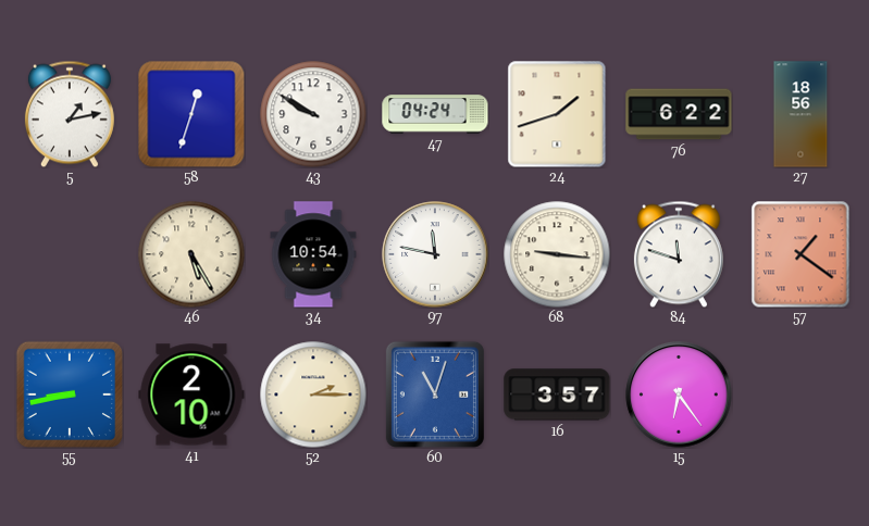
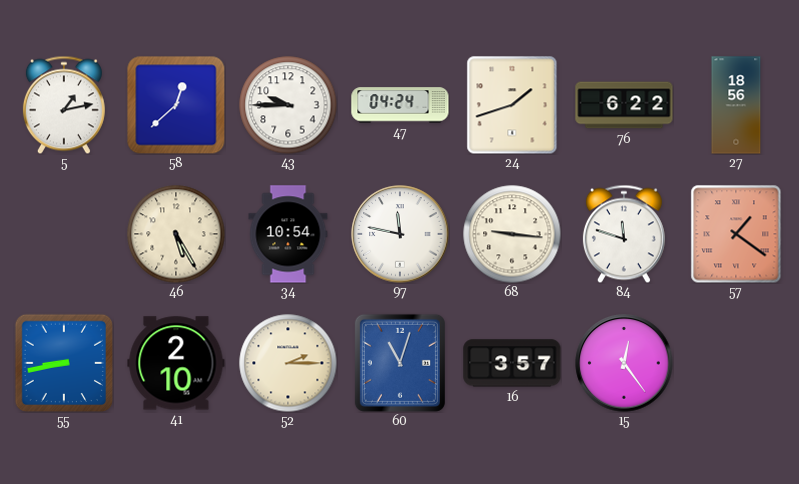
58: 12:33 -> 12:38 (176, 105)
43: 9:50 -> 9:45 (288, 105)
15: 6:24 -> 12:24 (624, 363)
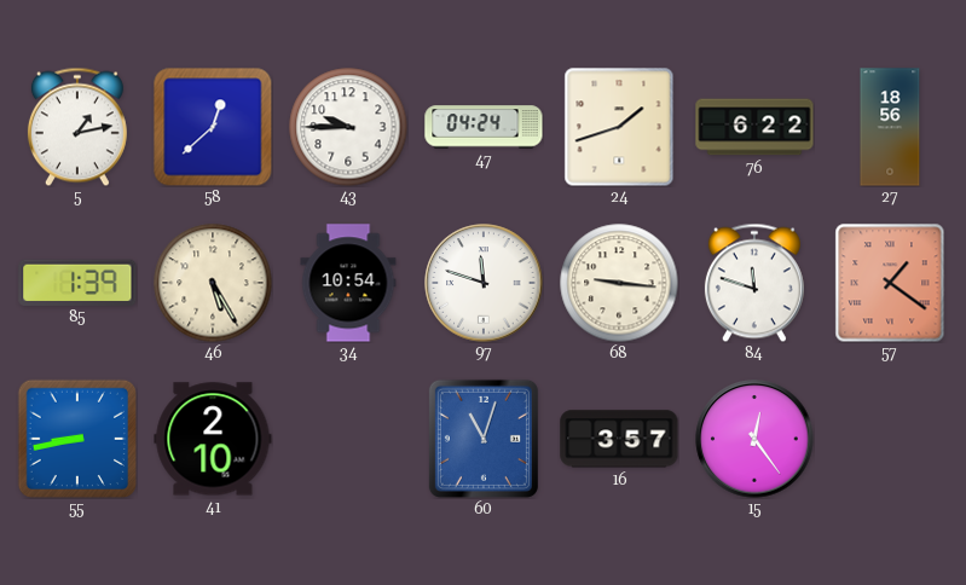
85: none -> 1:39 (77, 282)
97: 11:47 -> 11:48 (484, 283)
52: 2:15 -> none (288, 363)
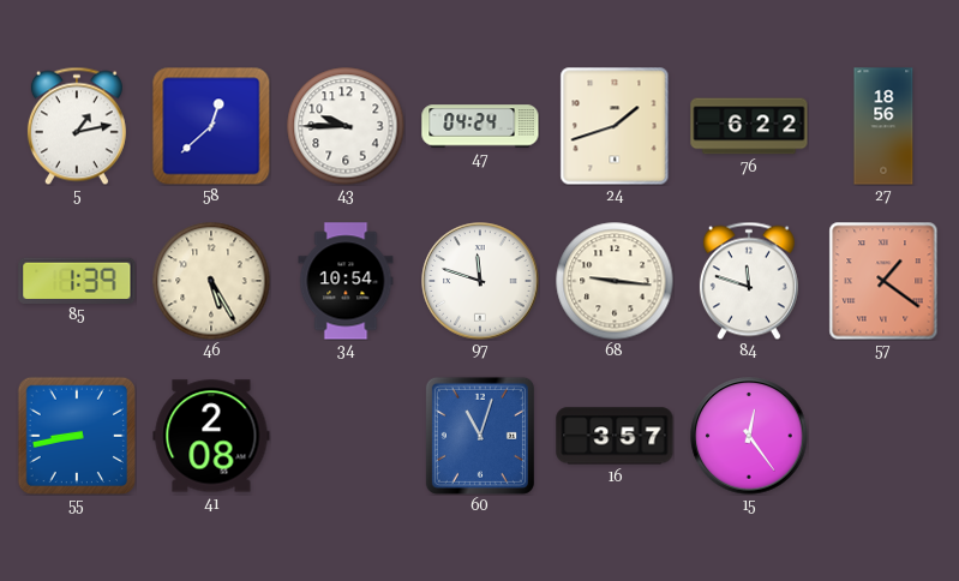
41: 2:10 -> 2:08 (211, 436)
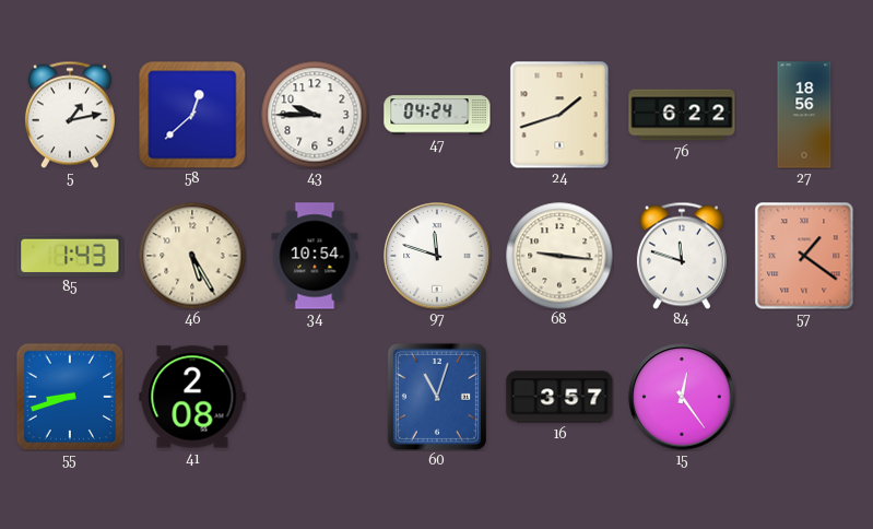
85: 1:39 -> 1:43 (70, 255)
55: 8:43 -> 8:42 (69, 396)
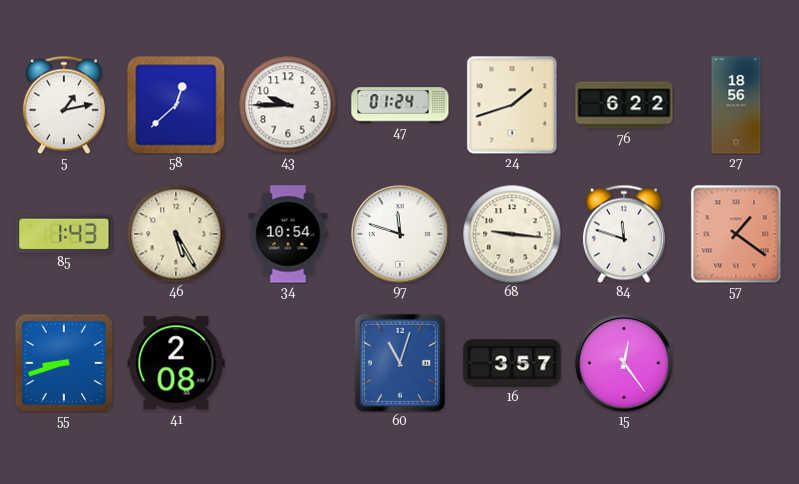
47: 04:24 -> 01:24 (400, 105)
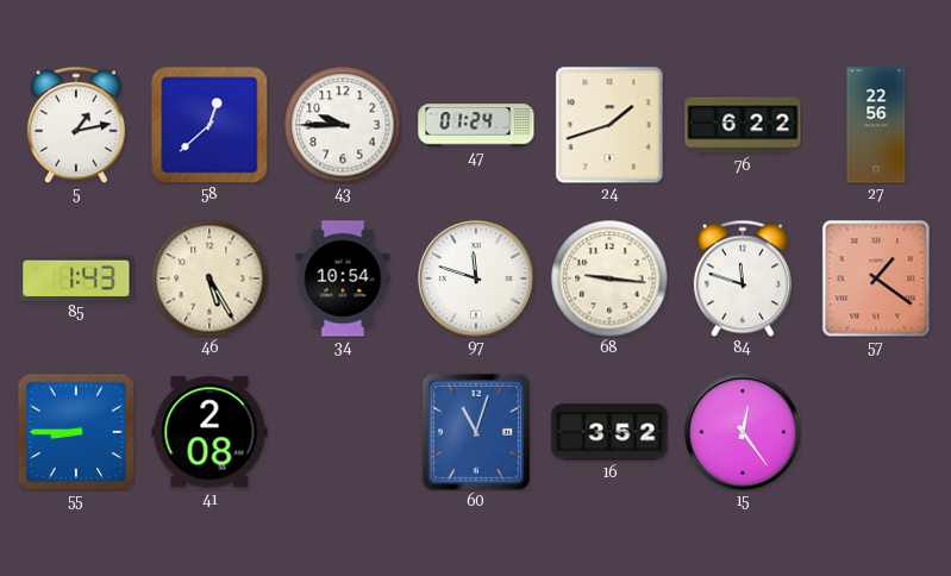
27: 18:56 -> 22:56 (876, 125)
55: 8:42 -> 8:45 (75, 431)
16: 3:57 -> 3:52 (609, 432)
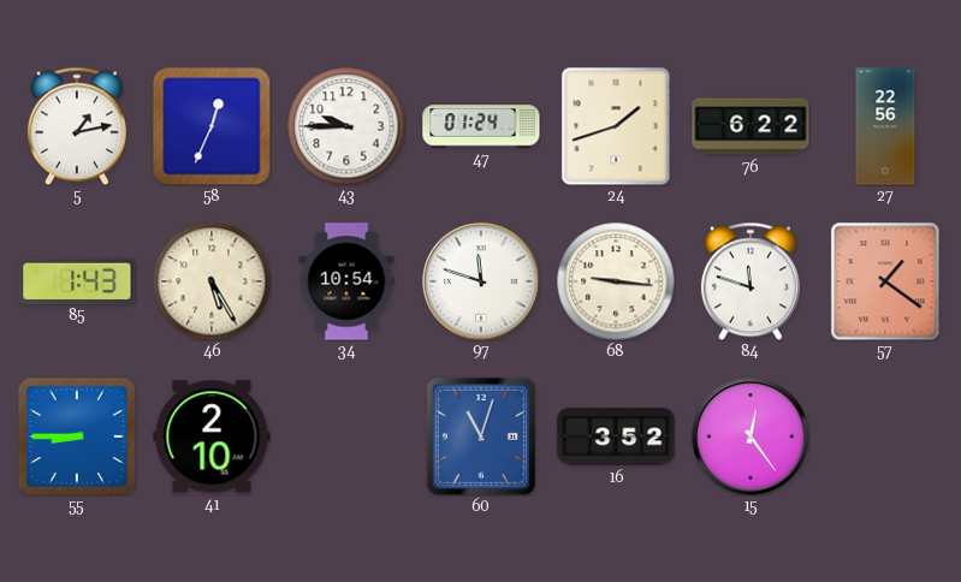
58: 12:38 -> 12:34 (212, 126)
41: 2:08 -> 2:10 (212, 437)
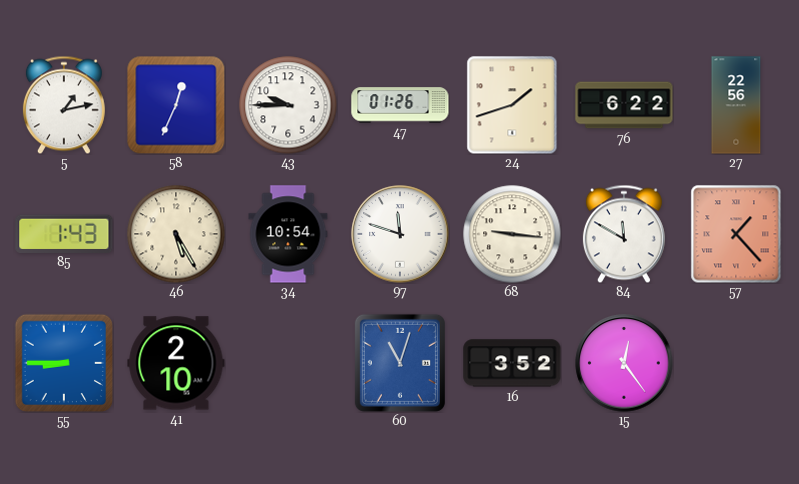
47: 01:24 -> 01:26 (400, 105)
84: 11:48 -> 11:50 (624, 234)
57: 1:21 -> 1:23 (736, 234)
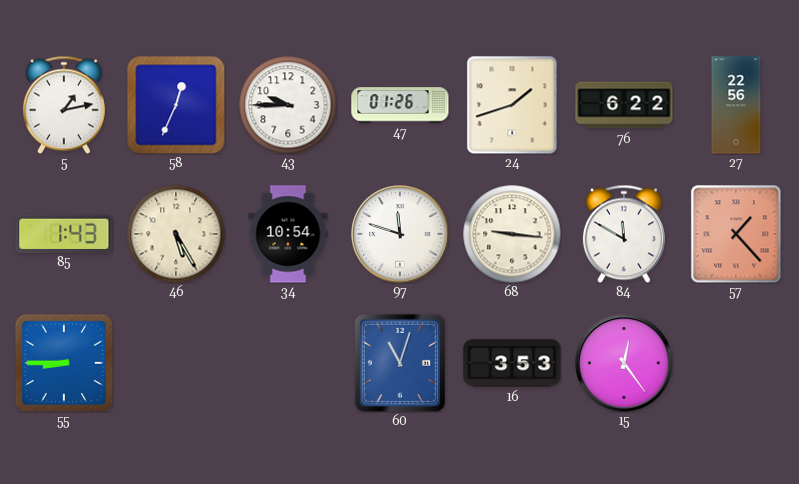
41: 2:10 -> none (176, 363)
16: 3:52 -> 3:53 (512, 363)
